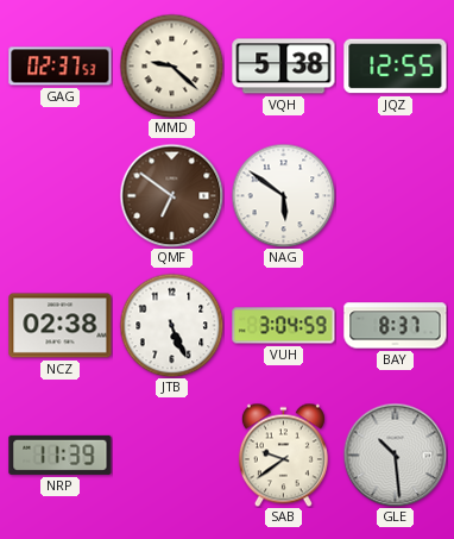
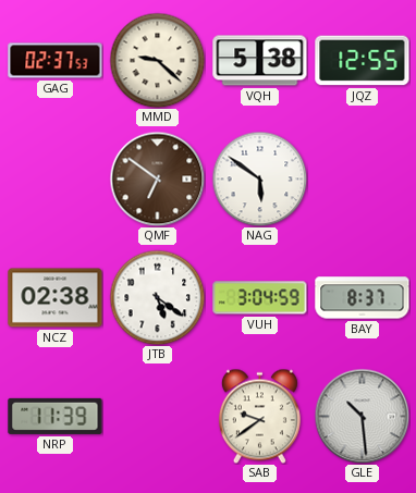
JTB: 5:26 -> 5:21 (157, 297)
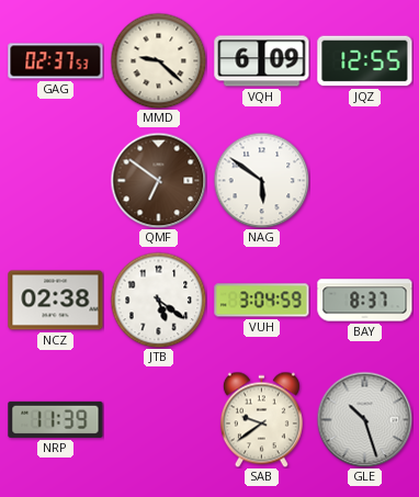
VQH: 5:38 -> 6:09 (262, 61)
GLE: 10:29 -> 10:27 (364, 419)
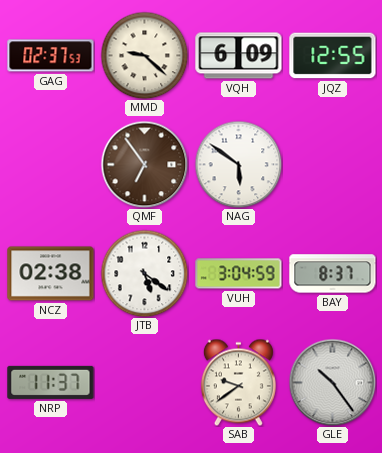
QMF: 6:51 -> 6:54 (144, 164)
NRP: 11:39 -> 11:37 (51, 382)
GLE: 10:27 -> 10:24 (332, 382)
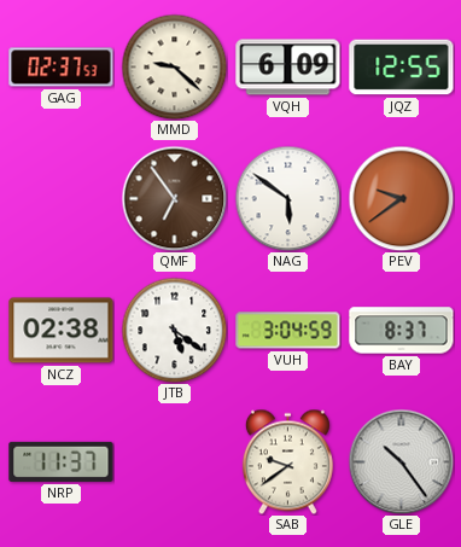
PEV: none -> 9:39 (401, 198)
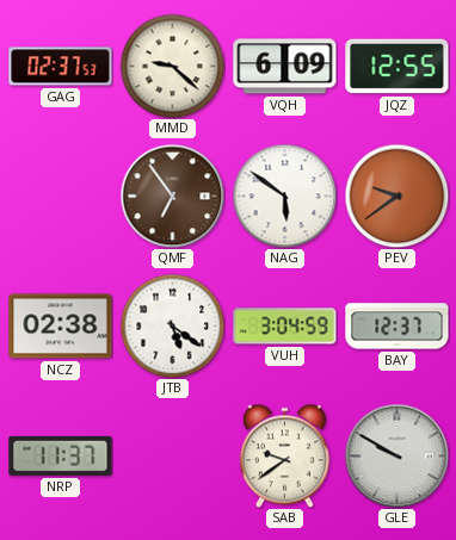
BAY: 8:37 -> 12:37 (398, 327)
GLE: 10:24 -> 9:50 (396, 455)
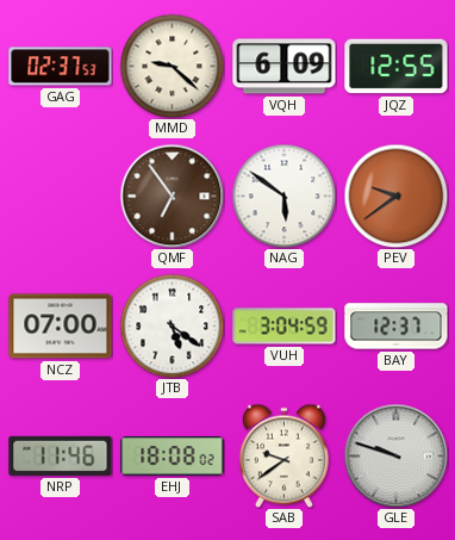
NCZ: 02:38 -> 07:00 (61, 327)
NRP: 11:37 -> 11:46 (61, 455)
EHJ: none -> 18:08 (173, 457)
GLE: 9:50 -> 9:48 (395, 455)
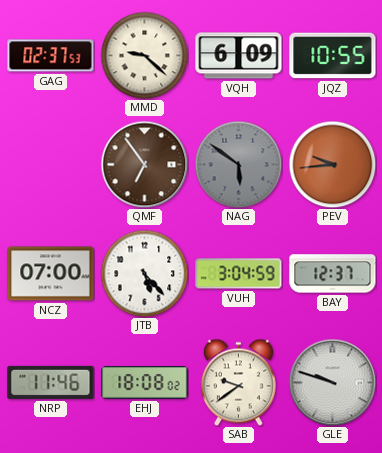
JQZ: 12:55 -> 10:55 (333, 56)
NAG dial: white -> grey (238, 164)
PEV: 9:39 -> 9:44 (332, 164)
JTB: 5:21 -> 5:23 (144, 273)
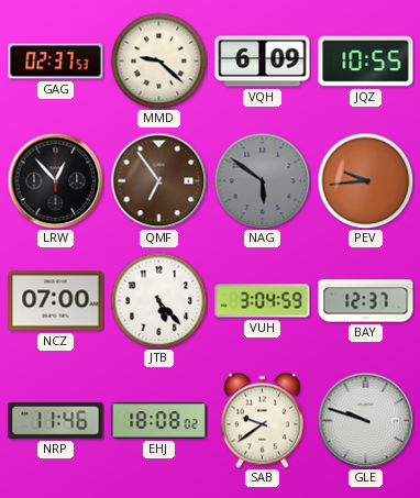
LRW: none -> 12:53 (55, 180)
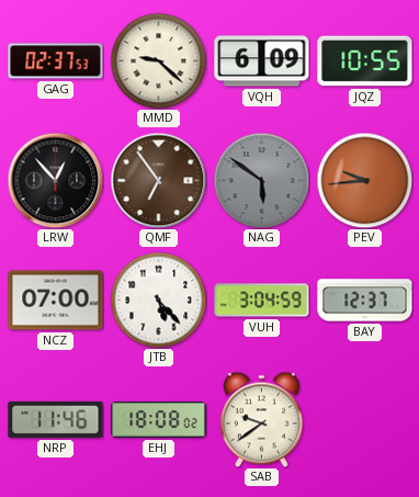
GLE: 9:48 -> none (365, 420)
